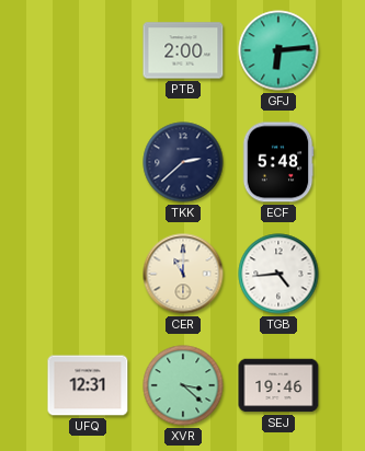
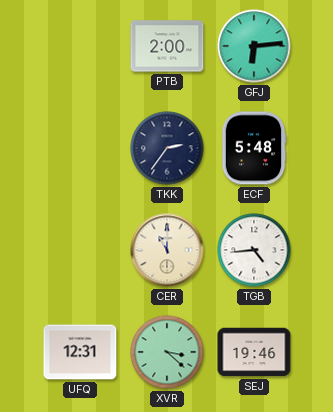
TKK: 2:38 -> 2:36 (167, 148)
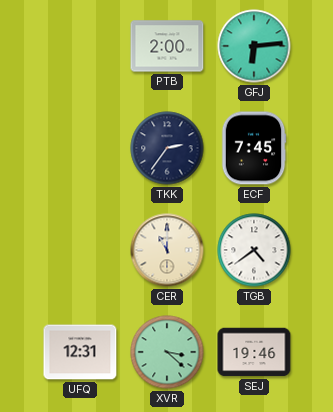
ECF: 5:48 -> 7:45 (254, 148)
TGB: 4:44 -> 4:39 (254, 250)
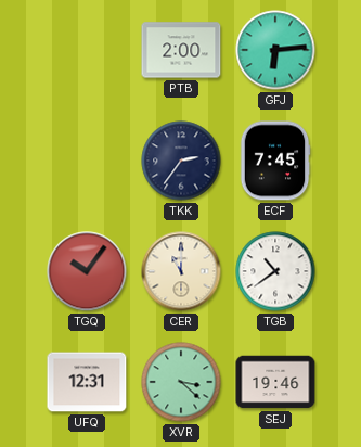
TGQ: none -> 10:06 (87, 271)
TGB: 4:39 -> 10:39 (275, 271)
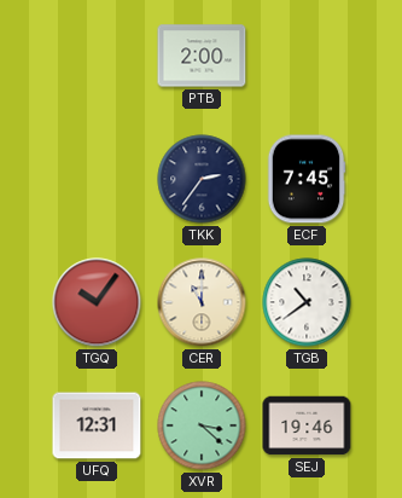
GFJ: 6:14 -> none (275, 50)
